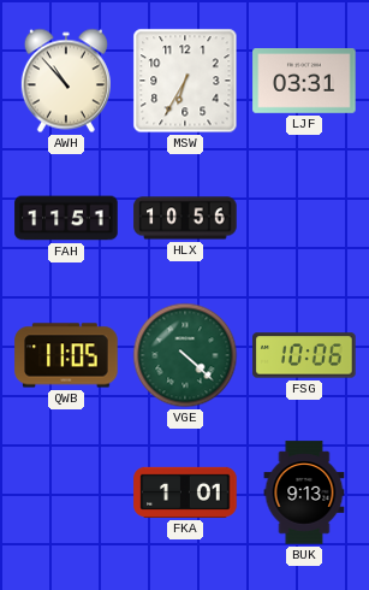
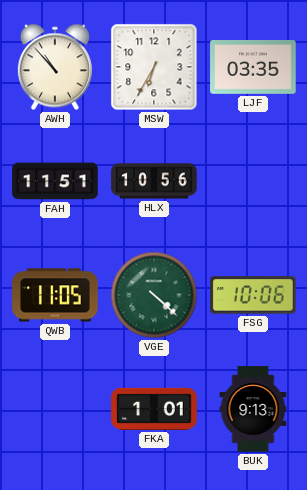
LJF: 03:31 -> 03:35 (253, 68)
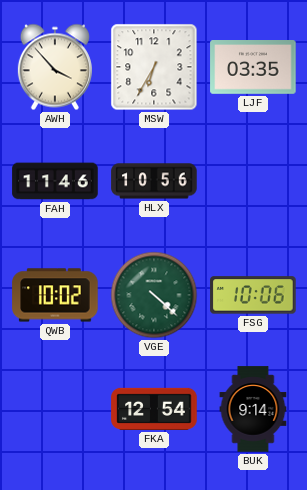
AWH: 10:53 -> 3:53 (55, 67)
FAH: 11:51 -> 11:46 (55, 181)
QWB: 11:05 -> 10:02 (55, 295)
FKA: 1:01 -> 12:54 (154, 409)
BUK: 9:13 -> 9:14 (253, 409)
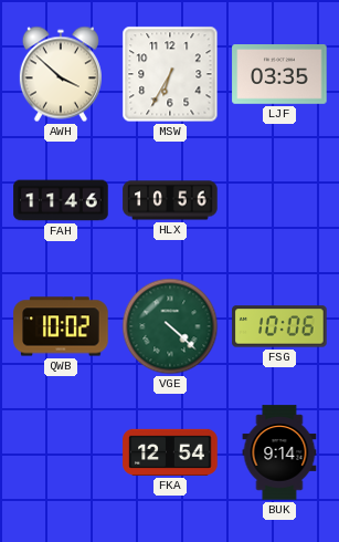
AWH: 3:53 -> 3:52 (61, 74)
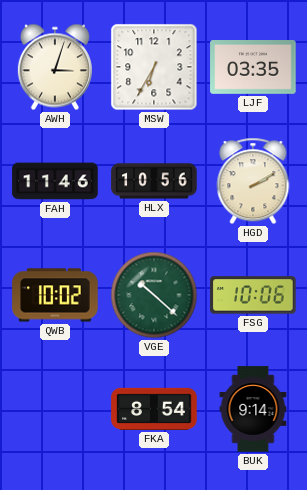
AWH: 3:52 -> 3:03 (55, 67)
HGD: none -> 2:10 (253, 181)
VGE: 4:22 -> 10:22 (154, 295)
FKA: 12:54 -> 8:54 (154, 409)
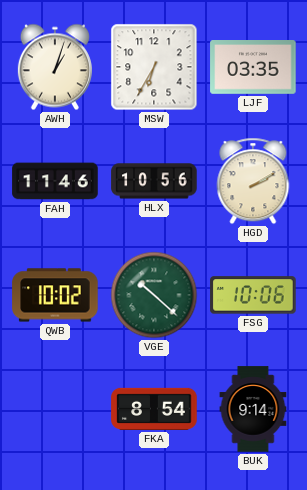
AWH: 3:03 -> 1:03 (55, 67)
